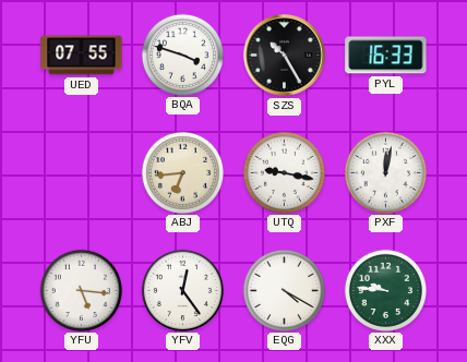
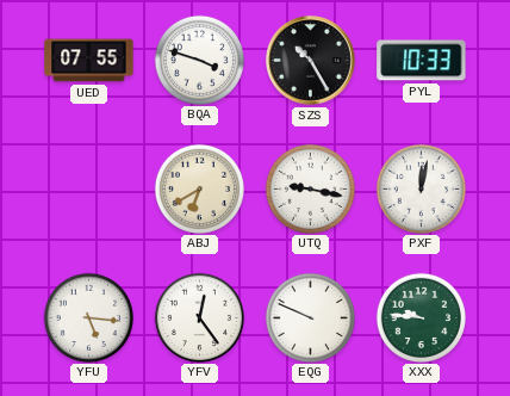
PYL: 16:33 -> 10:33 (422, 61)
ABJ: 6:44 -> 6:40 (199, 188)
EQG: 4:20 -> 9:49 (310, 317)
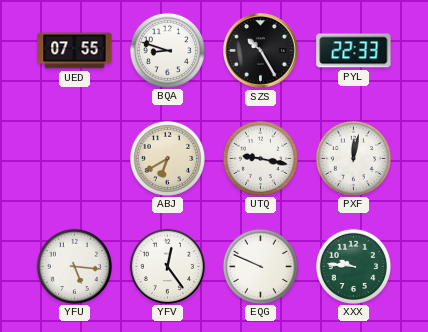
BQA: 3:48 -> 8:48 (167, 50)
PYL: 10:33 -> 22:33 (354, 51)
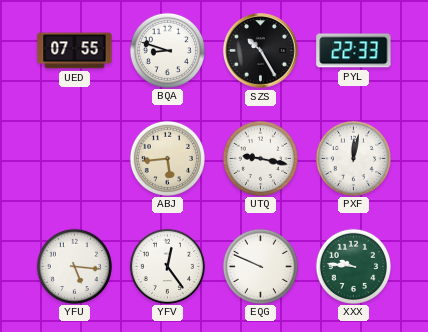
ABJ: 6:40 -> 5:44 (167, 158)
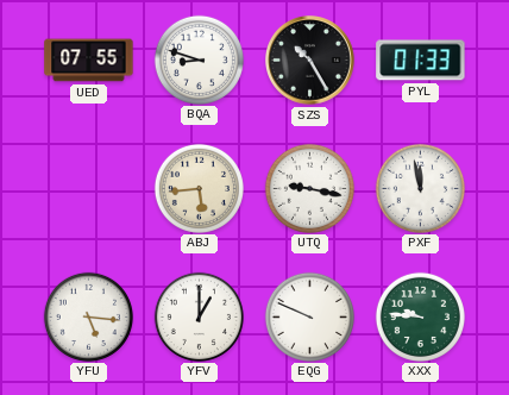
PYL: 22:33 -> 01:33 (421, 61)
PXF: 12:02 -> 11:58 (420, 188)
YFV: 12:24 -> 1:00 (199, 316)
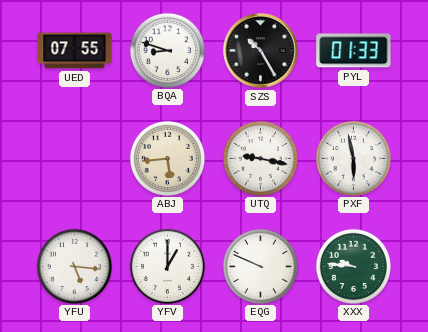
PXF: 11:58 -> 5:58 (353, 158)
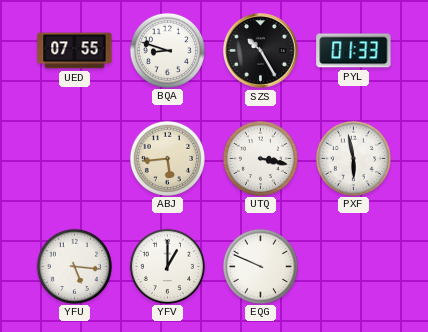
UTQ: 9:17 -> 3:17 (260, 158)
XXX: 9:46 -> none (353, 266)
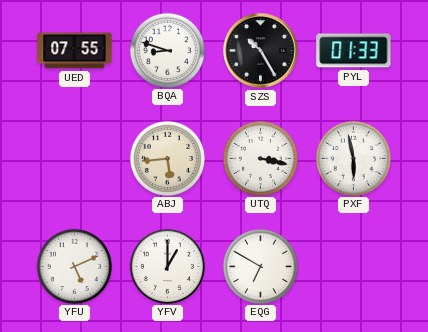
YFU: 5:16 -> 5:11 (74, 266)
EQG: 9:49 -> 6:50 (260, 266)
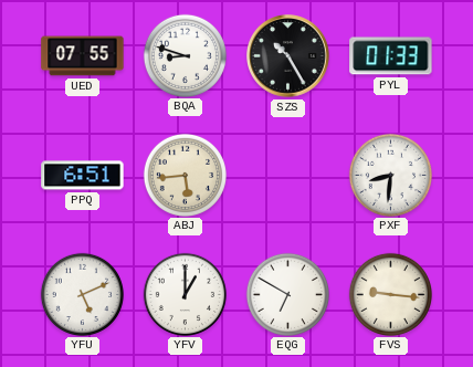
PPQ: none -> 6:51 (83, 176)
UTQ: 3:17 -> none (260, 158)
PXF: 5:58 -> 8:31 (390, 175)
FVS: none -> 9:16 (390, 294)
